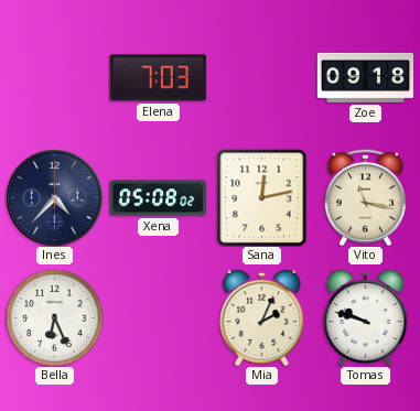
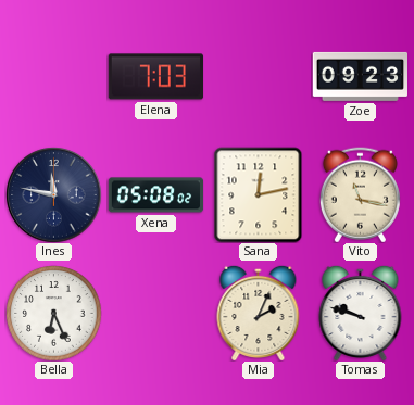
Zoe: 09:18 -> 09:23 (360, 76)
Ines: 4:37 -> 11:47 (53, 194)
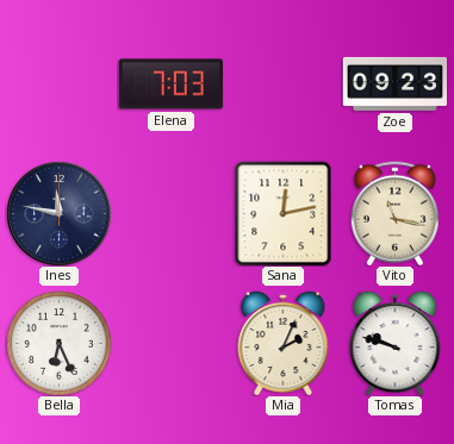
Xena: 05:08 -> none (155, 195)
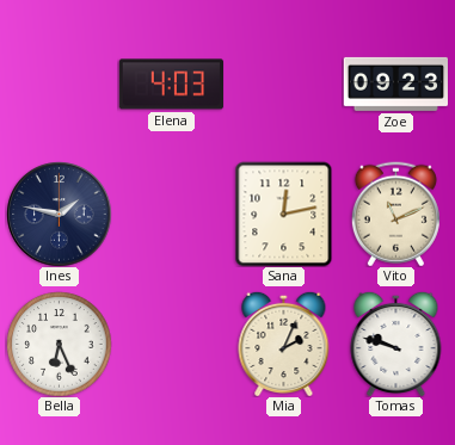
Elena: 7:03 -> 4:03 (171, 85)
Ines: 11:47 -> 1:47 (59, 214)
Vito: 11:17 -> 11:11 (395, 214)
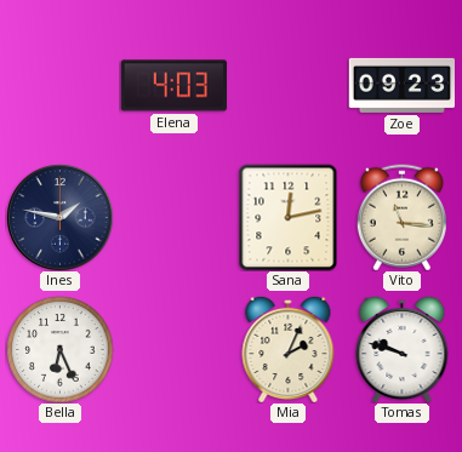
Vito: 11:11 -> 11:16 (401, 217)
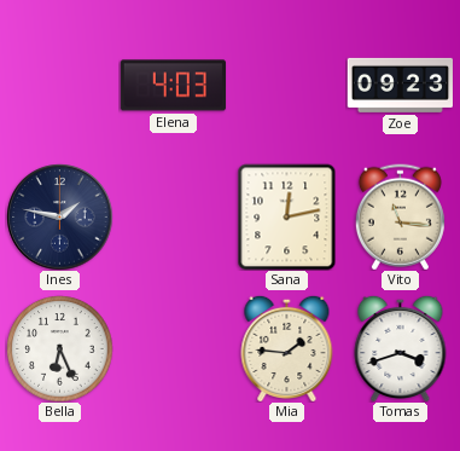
Mia: 2:04 -> 1:46 (287, 348)
Tomas: 9:48 -> 3:42 (401, 348)
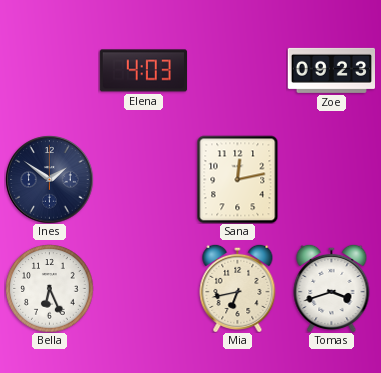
Ines: 1:47 -> 1:51 (49, 179)
Vito: 11:16 -> none (400, 216)
Mia: 1:46 -> 6:43 (238, 288)
